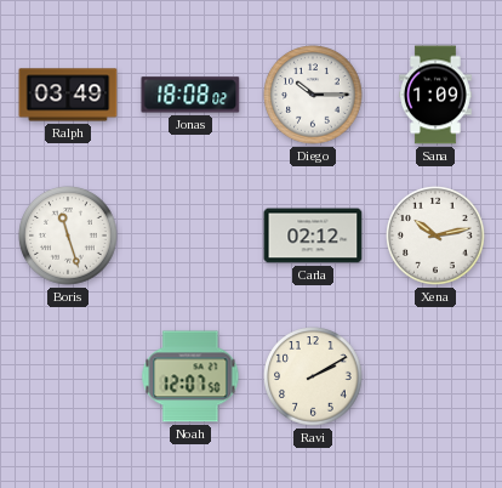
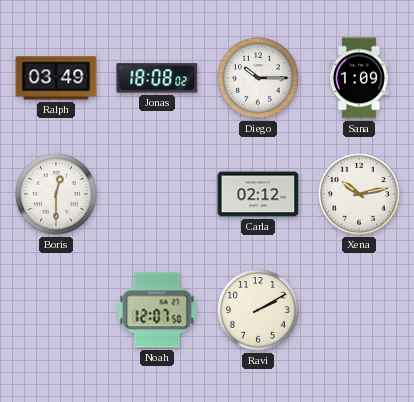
Boris: 11:27 -> 12:30 (56, 194)
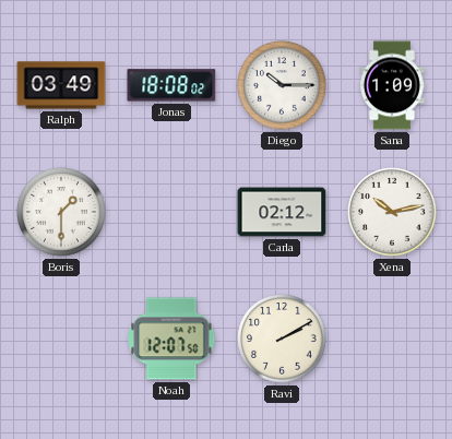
Boris: 12:30 -> 1:30 (61, 212)
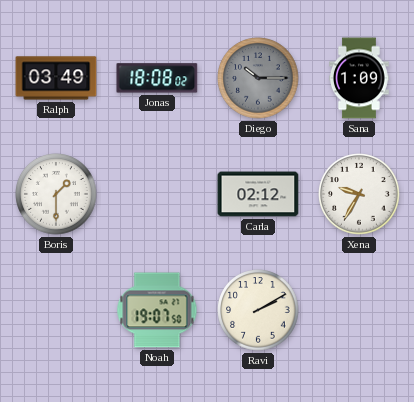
Diego dial: white -> grey (258, 78)
Xena: 10:13 -> 9:35 (359, 194)
Noah: 12:07 -> 19:07 (157, 310)
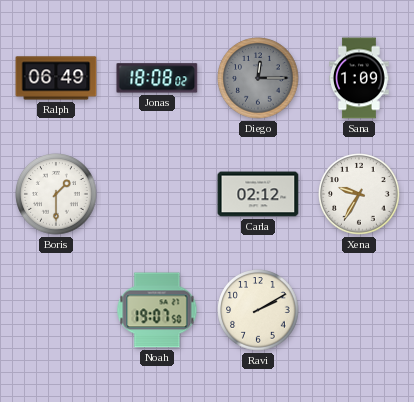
Ralph: 03:49 -> 06:49 (56, 78)
Diego: 10:15 -> 12:15 (258, 78)
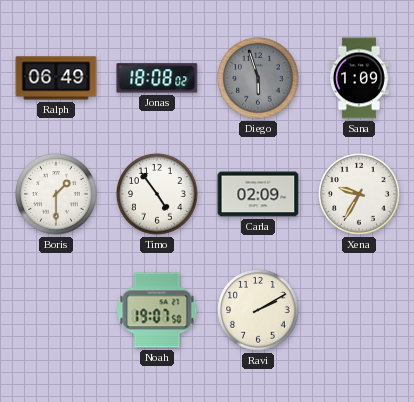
Diego: 12:15 -> 5:57 (258, 78)
Timo: none -> 4:54 (157, 194)
Carla: 02:12 -> 02:09 (258, 194)
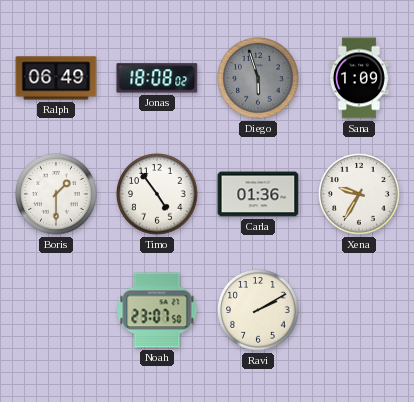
Carla: 02:09 -> 01:36 (258, 194)
Noah: 19:07 -> 23:07 (157, 310)
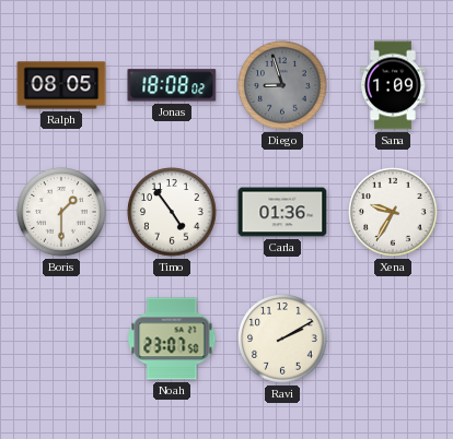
Ralph: 06:49 -> 08:05 (61, 85)
Diego: 5:57 -> 8:57 (282, 85)
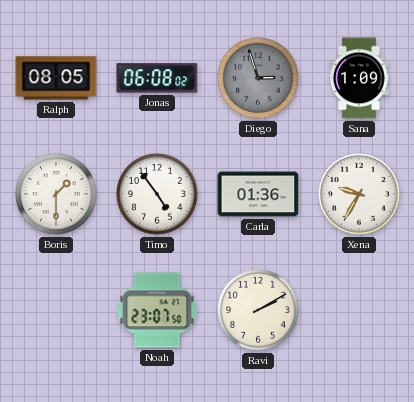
Jonas: 18:08 -> 06:08 (157, 78)
Diego: 8:57 -> 2:57 (258, 78)
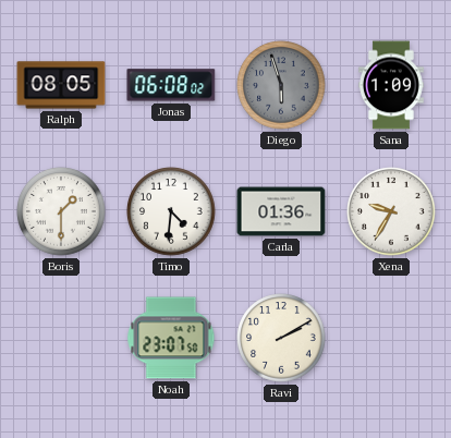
Diego: 2:57 -> 5:57 (281, 85)
Timo: 4:54 -> 4:31 (171, 211)
